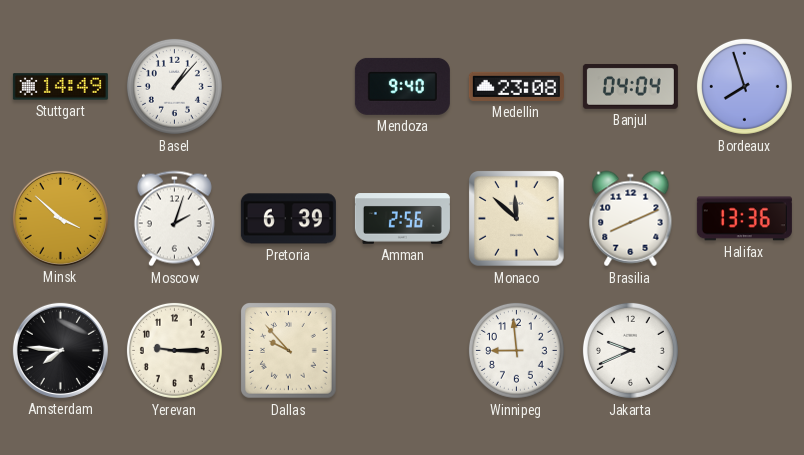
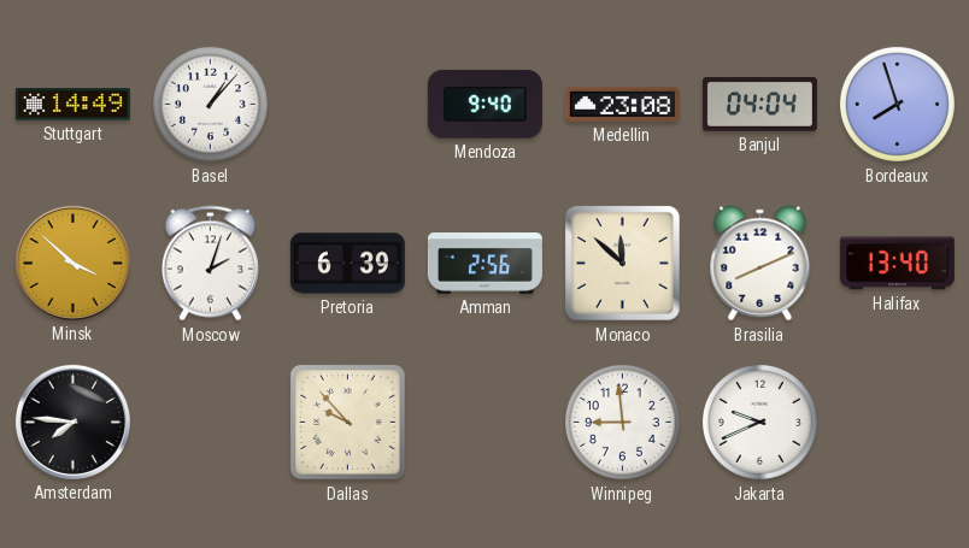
Halifax: 13:36 -> 13:40 (897, 264)
Yerevan: 9:15 -> none (174, 350)
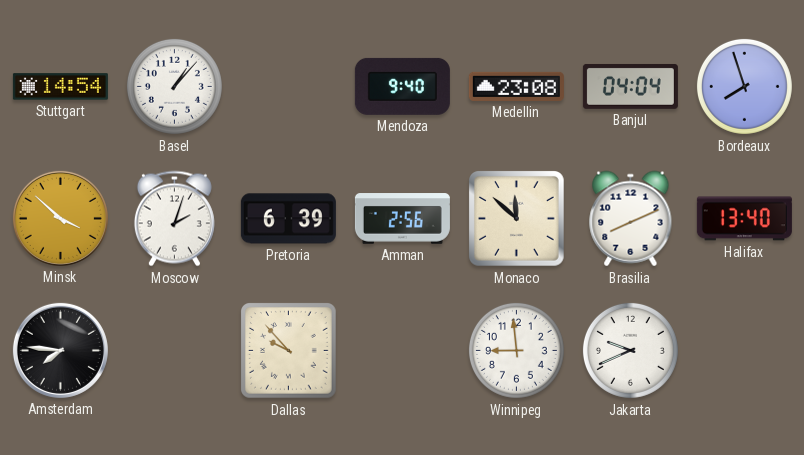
Stuttgart: 14:49 -> 14:54 (60, 87)
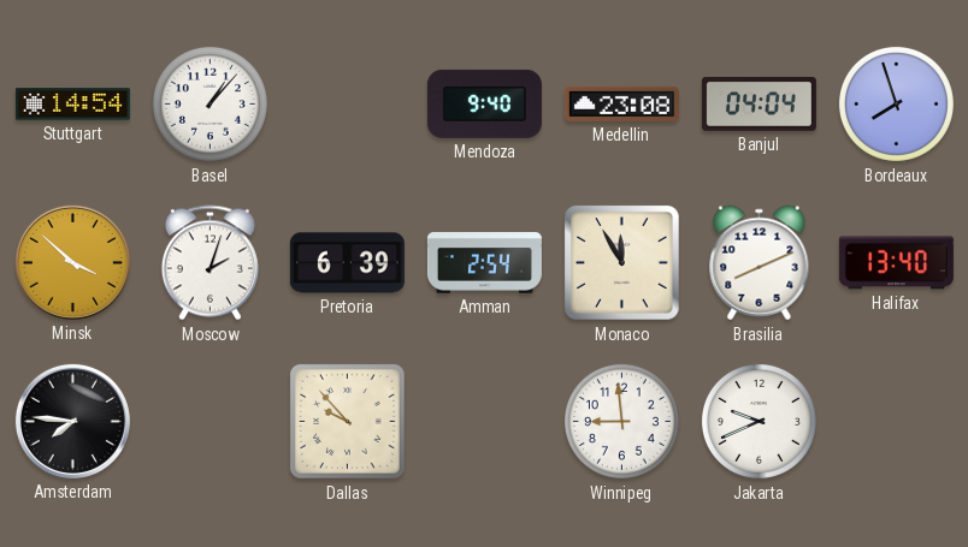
Amman: 2:56 -> 2:54 (484, 263)
Monaco: 11:52 -> 11:55 (622, 263)
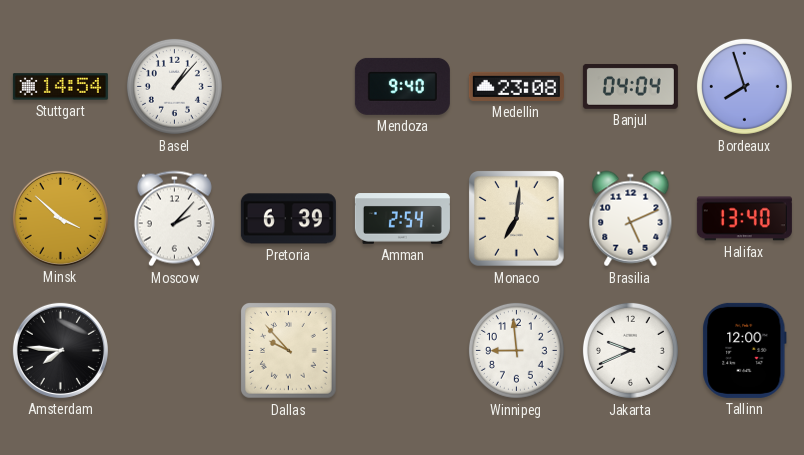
Moscow: 2:03 -> 2:07 (174, 219)
Monaco: 11:55 -> 7:01 (517, 219)
Brasilia: 8:11 -> 5:11 (631, 219)
Tallinn: none -> 12:00 (745, 350)
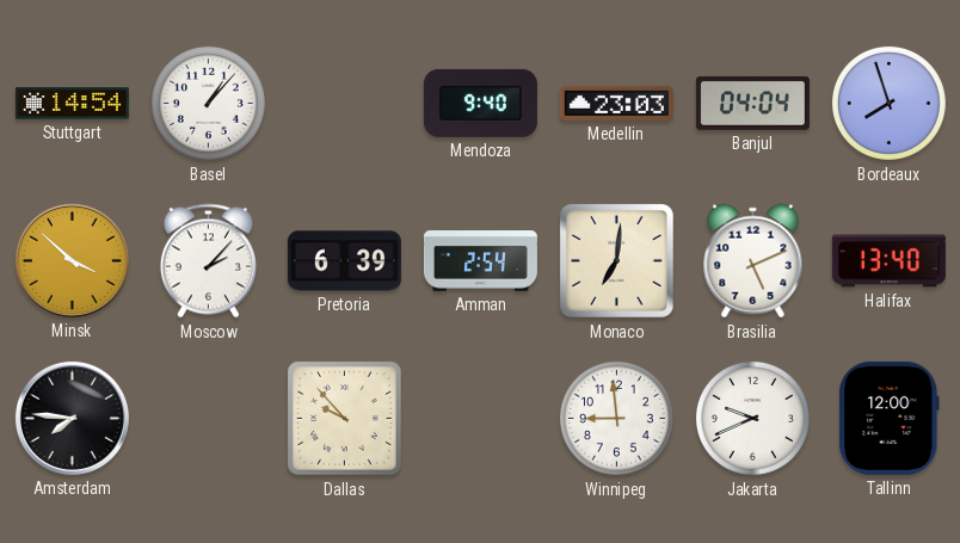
Medellin: 23:08 -> 23:03 (616, 103)
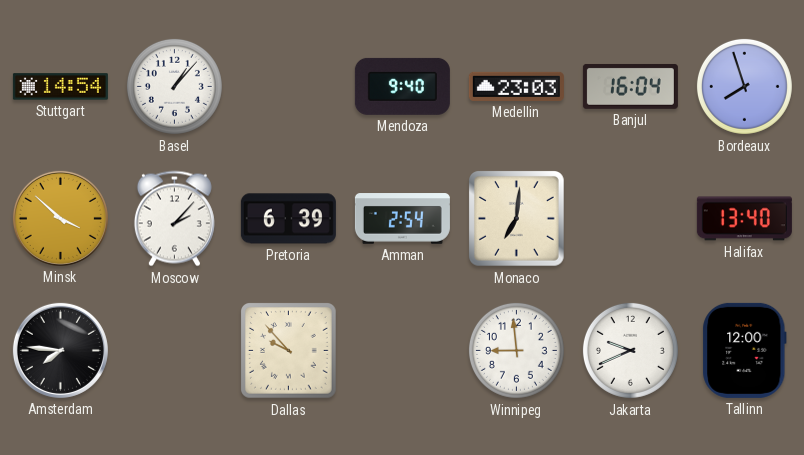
Banjul: 04:04 -> 16:04 (630, 86)
Brasilia: 5:11 -> none (753, 261)
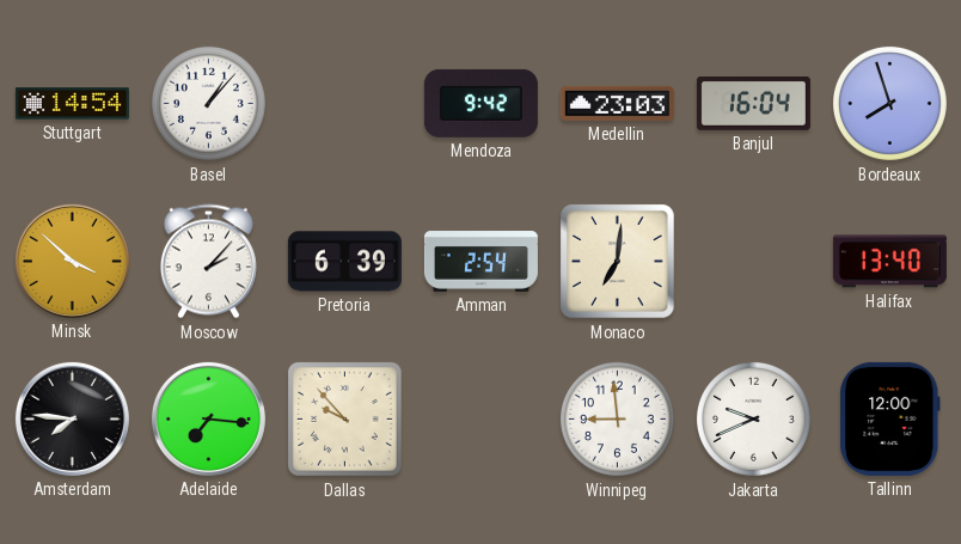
Mendoza: 9:40 -> 9:42 (480, 103)
Adelaide: none -> 7:16 (208, 418)
